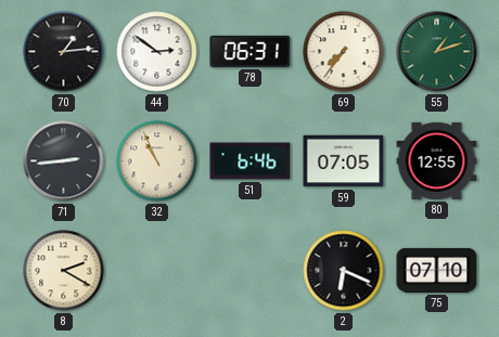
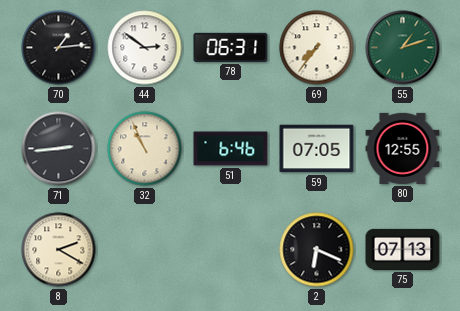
75: 07:10 -> 07:13 (403, 249)
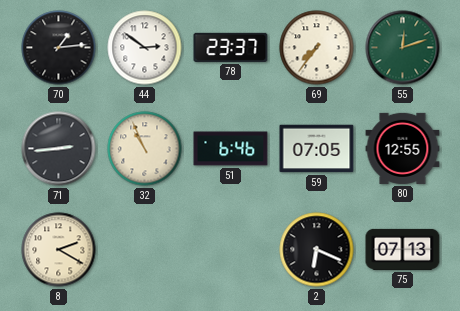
78: 06:31 -> 23:37 (231, 47)
55: 1:12 -> 12:12 (403, 48)
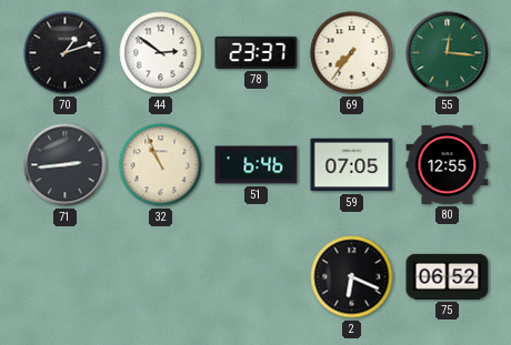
70: 1:14 -> 1:12 (66, 53)
55: 12:12 -> 12:16 (448, 53)
8: 2:20 -> none (59, 250)
75: 07:13 -> 06:52 (448, 276)
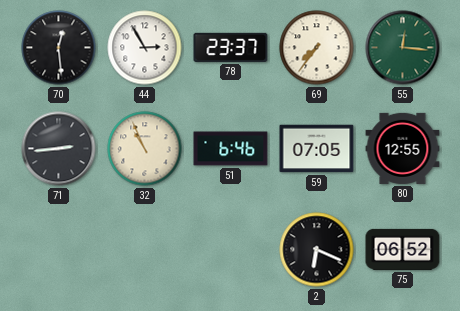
70: 1:12 -> 12:29 (59, 48)
44: 2:51 -> 2:55 (145, 48)
